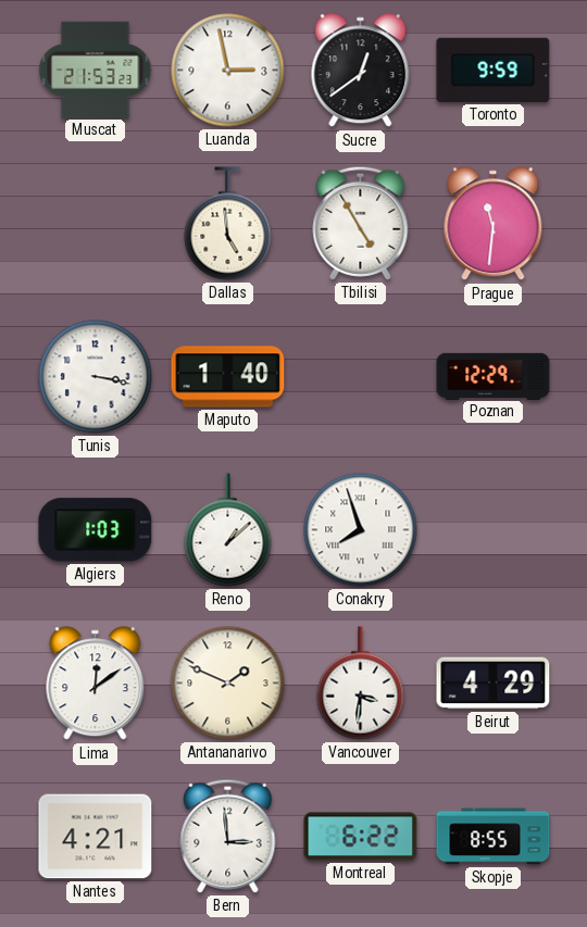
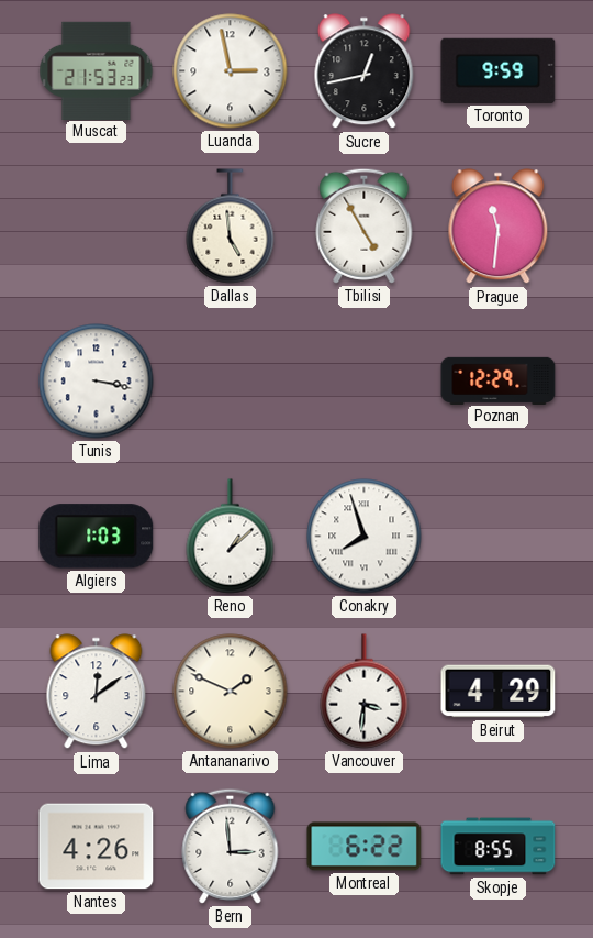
Sucre: 12:39 -> 12:43 (365, 71)
Maputo: 1:40 -> none (228, 377)
Nantes: 4:21 -> 4:26 (97, 847)
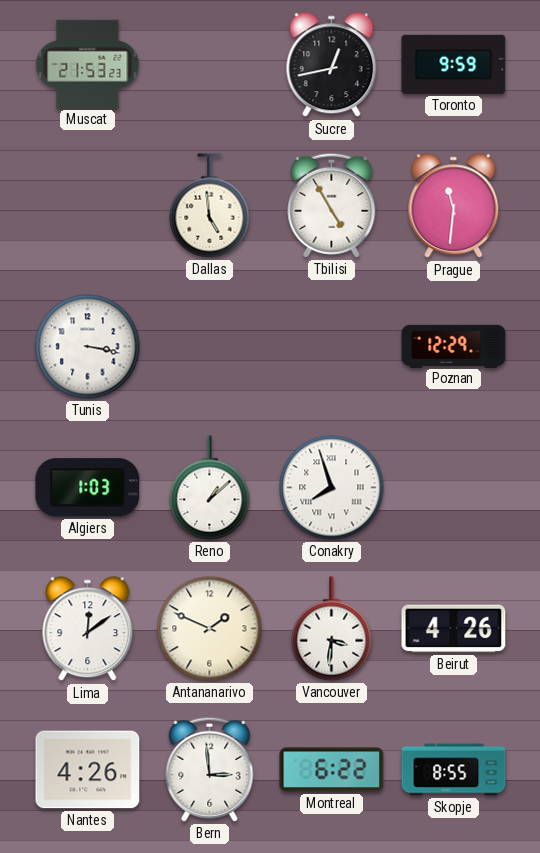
Luanda: 2:58 -> none (231, 71)
Beirut: 4:29 -> 4:26 (454, 629)
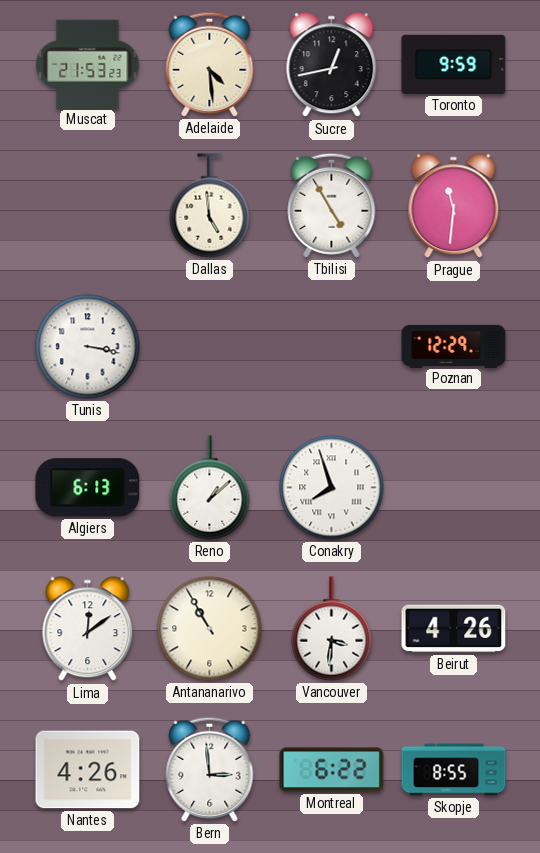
Adelaide: none -> 4:29 (210, 64)
Algiers: 1:03 -> 6:13 (88, 488)
Antananarivo: 1:49 -> 10:55 (210, 629)
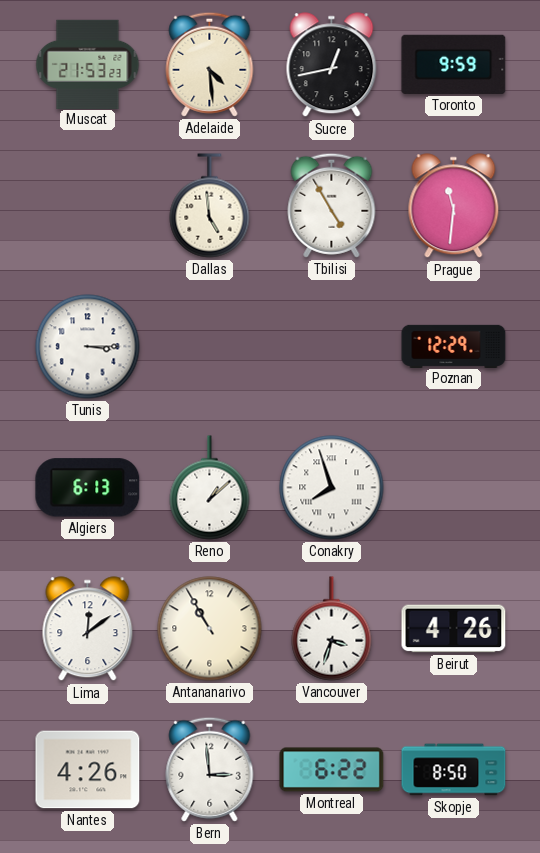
Tunis: 3:17 -> 3:15 (88, 347)
Vancouver: 3:31 -> 3:33 (332, 629)
Skopje: 8:55 -> 8:50 (454, 770)
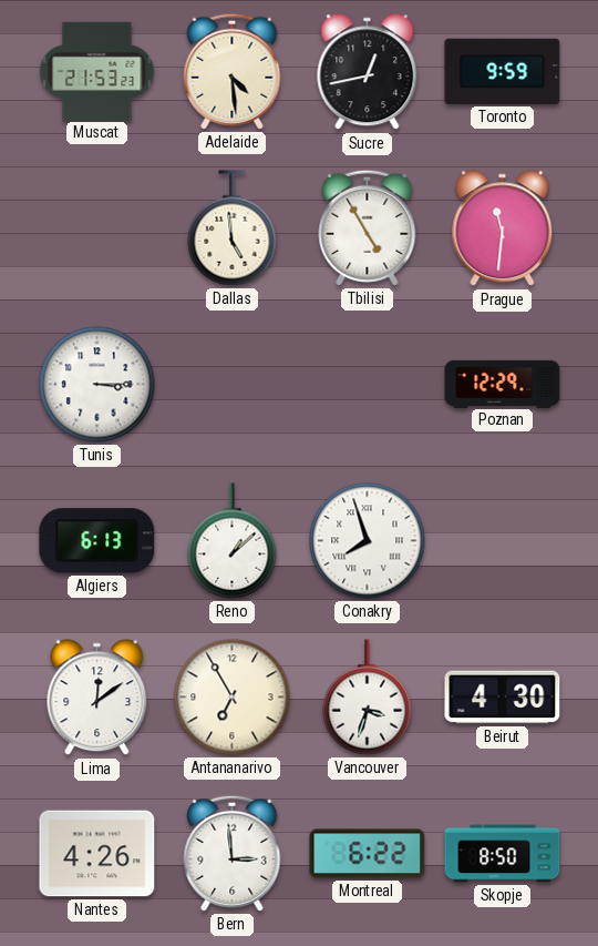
Antananarivo: 10:55 -> 6:55 (233, 698)
Beirut: 4:26 -> 4:30 (503, 698)
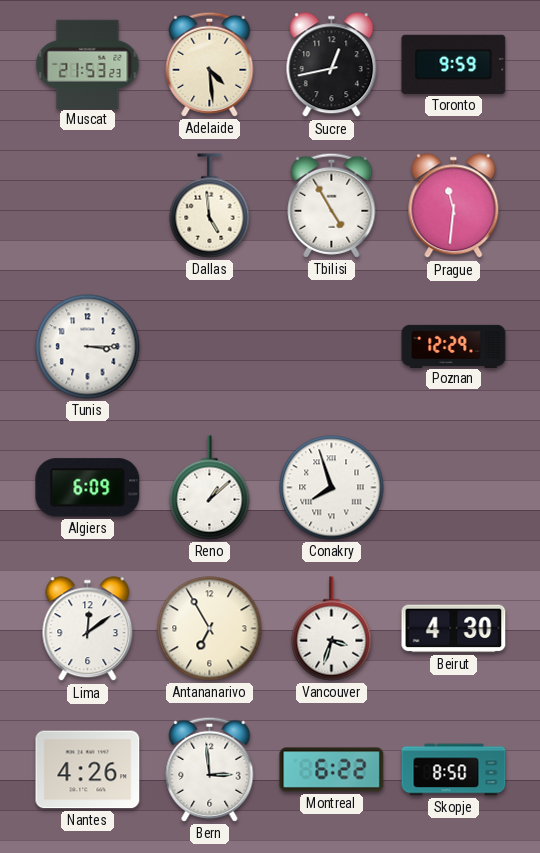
Algiers: 6:13 -> 6:09 (88, 488)
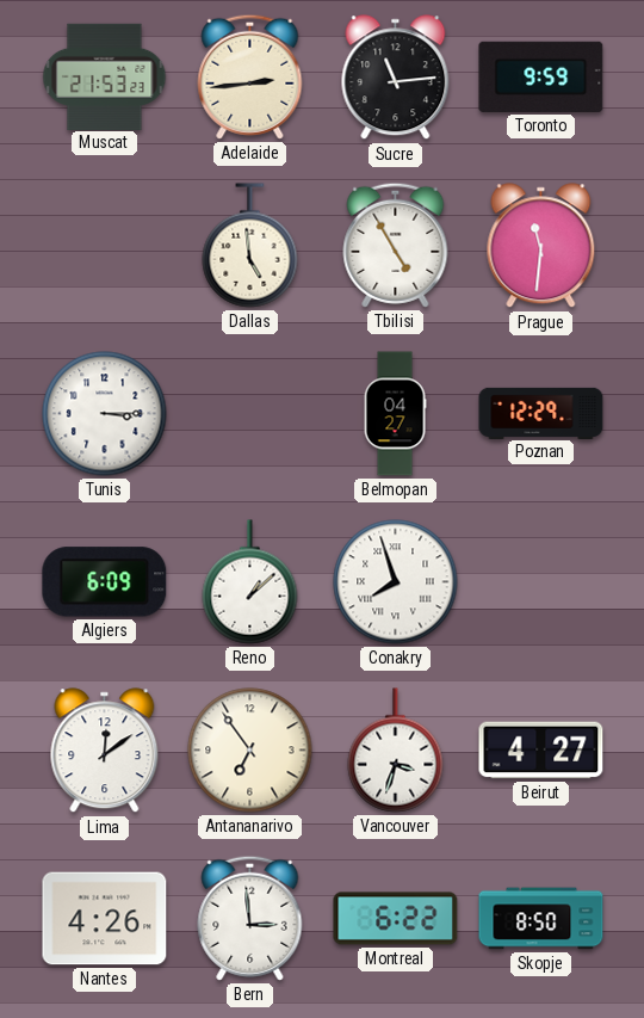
Adelaide: 4:29 -> 2:44 (250, 76)
Sucre: 12:43 -> 11:14 (396, 78)
Belmopan: none -> 04:27 (395, 414)
Antananarivo: 6:55 -> 6:54 (250, 751)
Beirut: 4:30 -> 4:27 (541, 751)
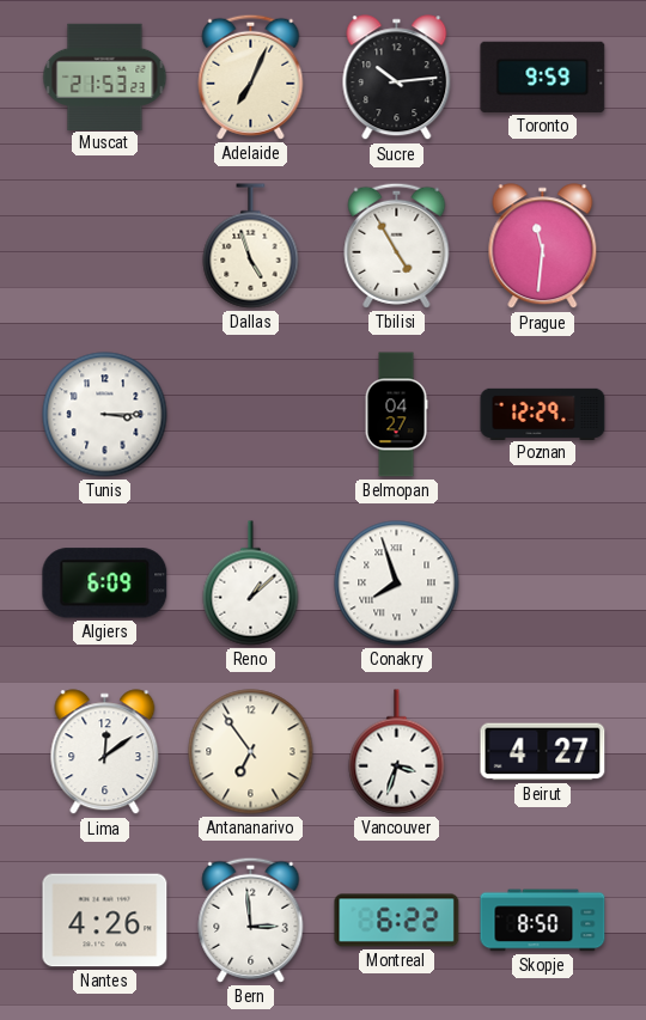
Adelaide: 2:44 -> 7:04 (251, 77)
Sucre: 11:14 -> 10:14 (397, 78)
Dallas: 4:59 -> 4:57 (251, 246)
